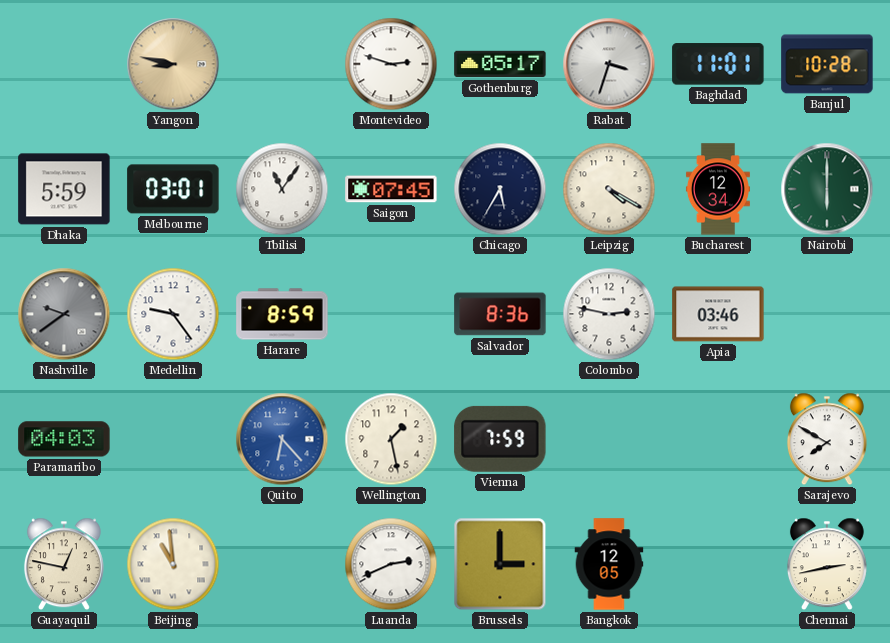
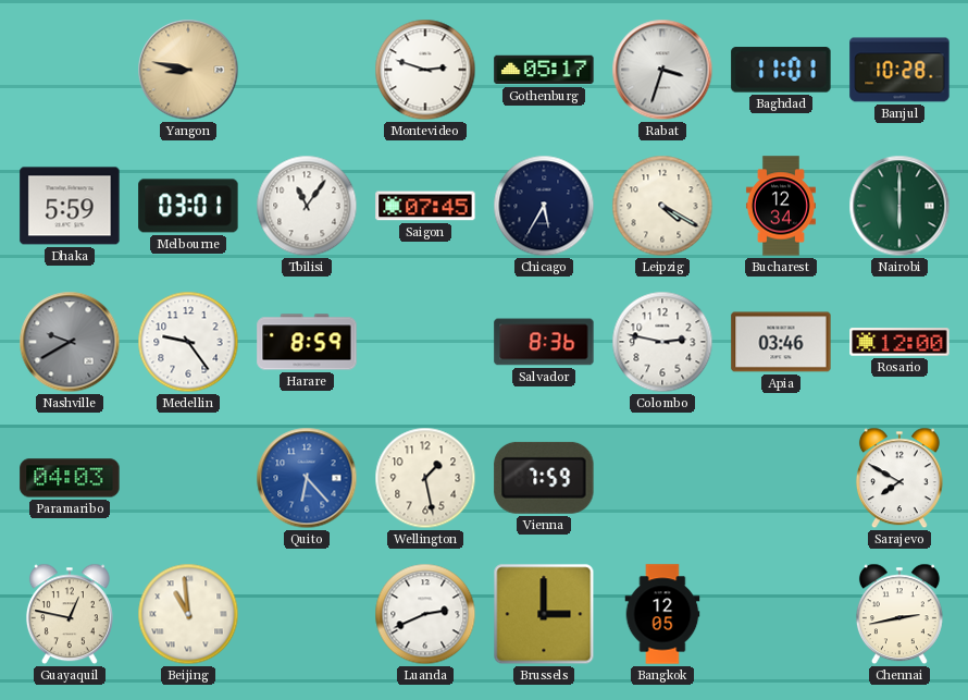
Nashville: 9:39 -> 9:40 (70, 342)
Rosario: none -> 12:00 (899, 342)
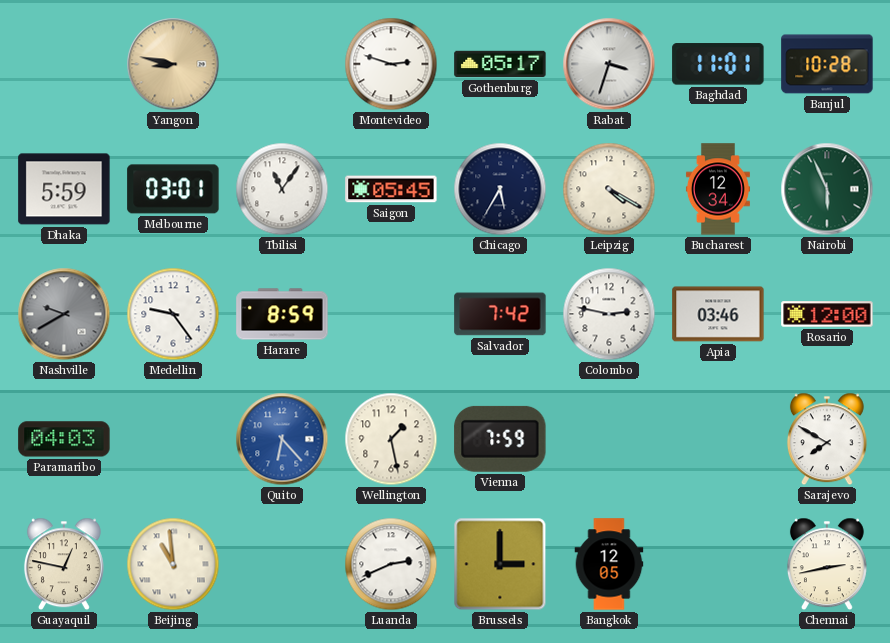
Saigon: 07:45 -> 05:45 (391, 189)
Nairobi: 6:00 -> 5:56 (827, 189)
Salvador: 8:36 -> 7:42 (500, 314)
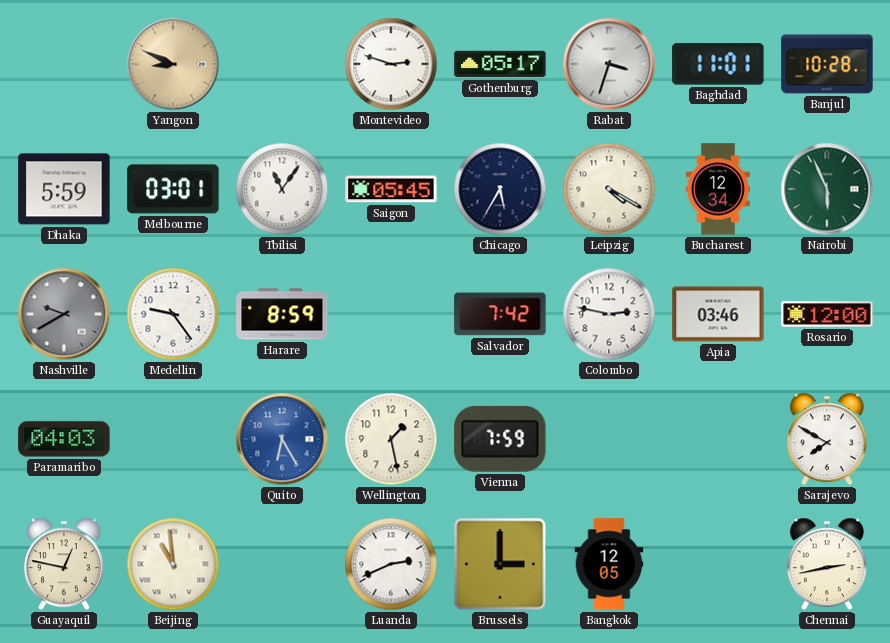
Yangon: 8:47 -> 8:49 (173, 64)
Quito: 6:23 -> 6:25 (282, 439)
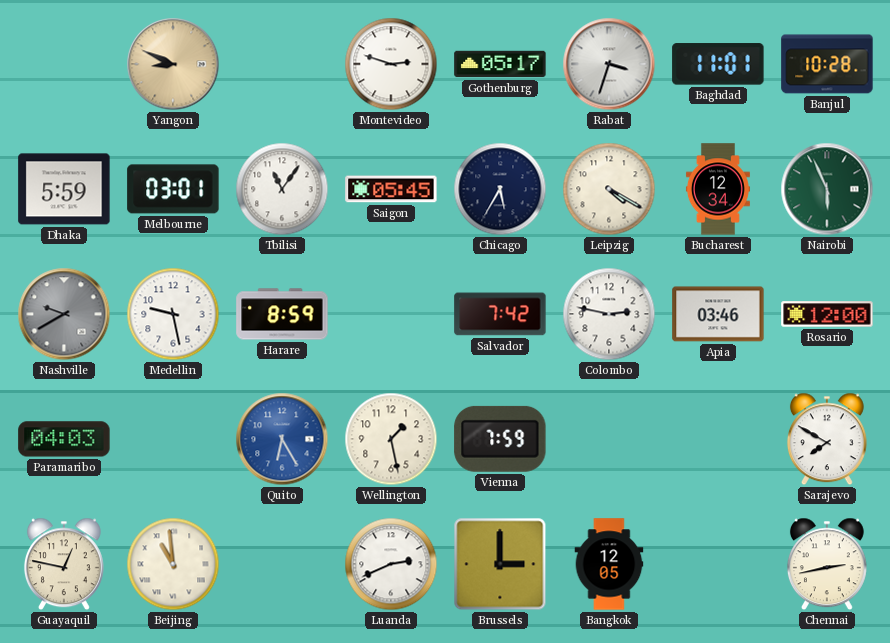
Medellin: 9:24 -> 9:28 (173, 314)
